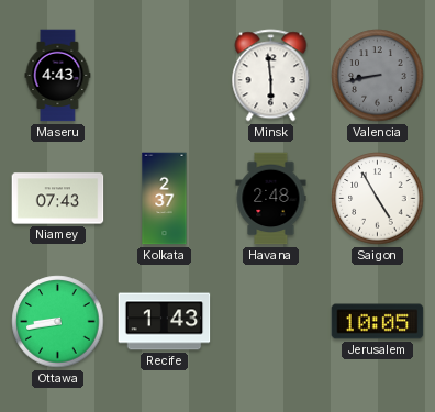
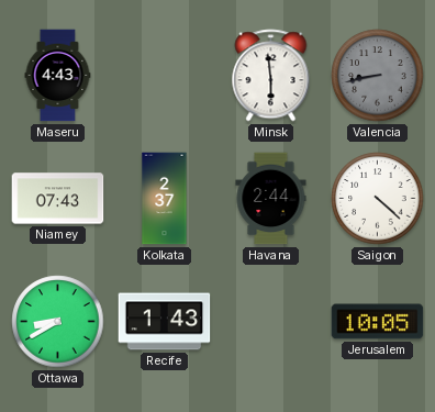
Havana: 2:48 -> 2:44 (271, 199)
Saigon: 4:55 -> 4:22 (378, 199)
Ottawa: 8:43 -> 8:40 (58, 322)
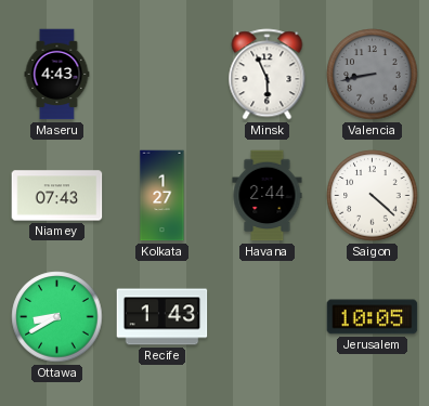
Minsk: 5:59 -> 5:56 (268, 75)
Kolkata: 2:37 -> 1:27 (162, 196)
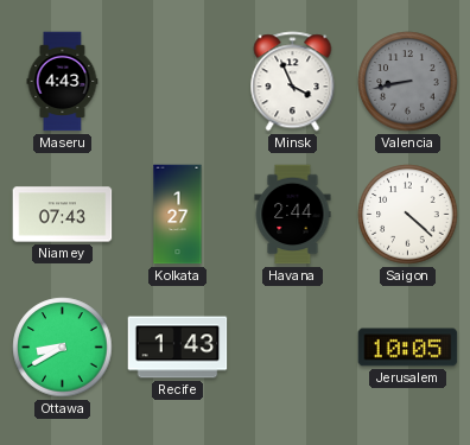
Minsk: 5:56 -> 3:56 (293, 82)
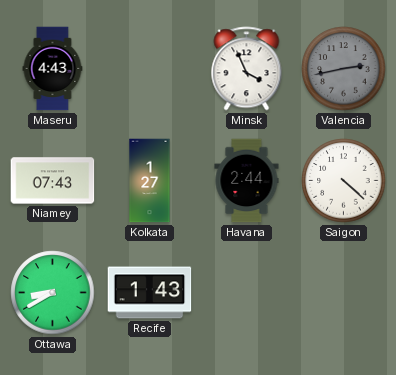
Valencia: 8:43 -> 2:43 (344, 69)
Jerusalem: 10:05 -> none (408, 348)
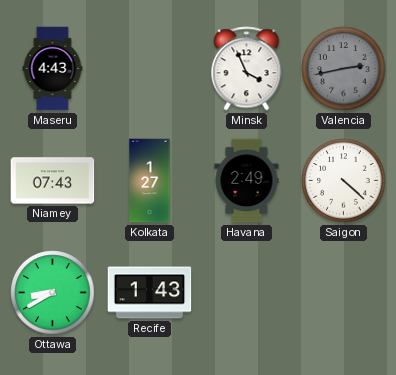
Havana: 2:44 -> 2:49 (247, 181)
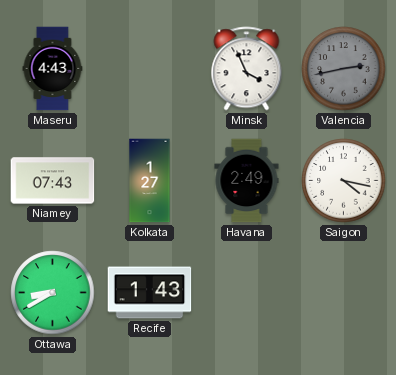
Saigon: 4:22 -> 4:17 (344, 181)
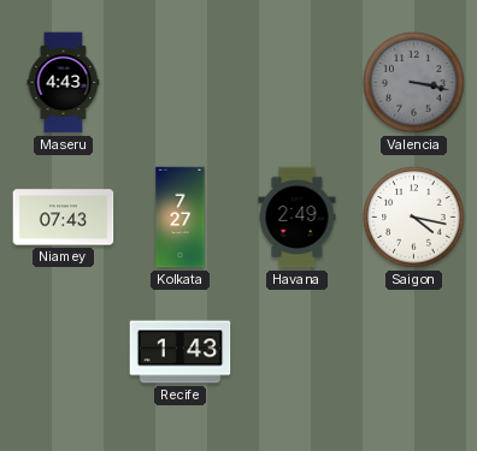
Minsk: 3:56 -> none (247, 69)
Valencia: 2:43 -> 3:17 (414, 83)
Kolkata: 1:27 -> 7:27 (181, 218)
Ottawa: 8:40 -> none (53, 293)
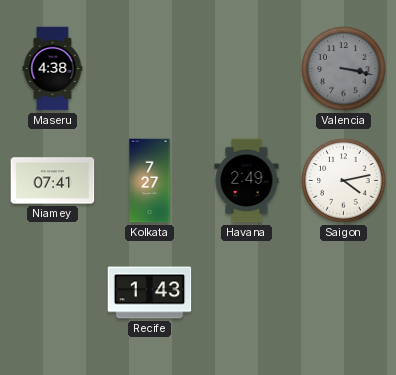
Maseru: 4:43 -> 4:38 (53, 69)
Niamey: 07:43 -> 07:41 (53, 181)
Saigon: 4:17 -> 4:13 (344, 181)
